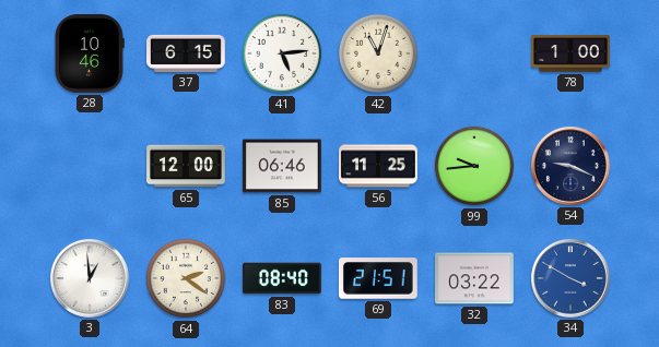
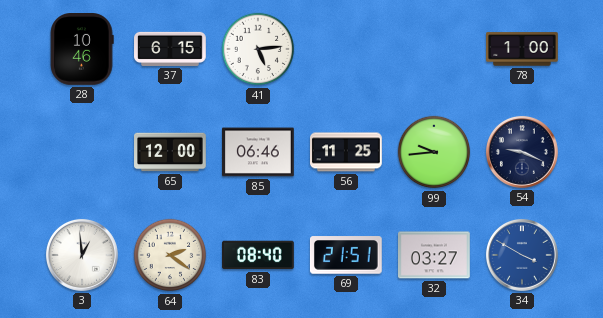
42: 11:03 -> none (378, 53)
32: 03:22 -> 03:27 (435, 255)
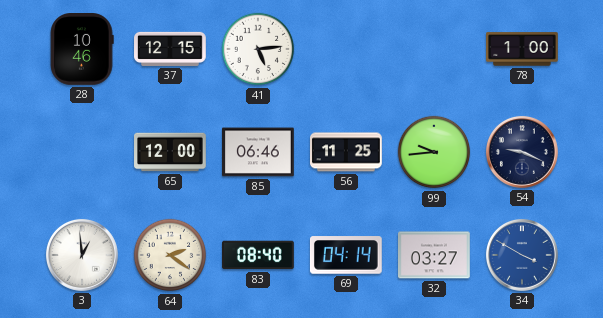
37: 6:15 -> 12:15 (170, 49)
69: 21:51 -> 04:14 (346, 255)
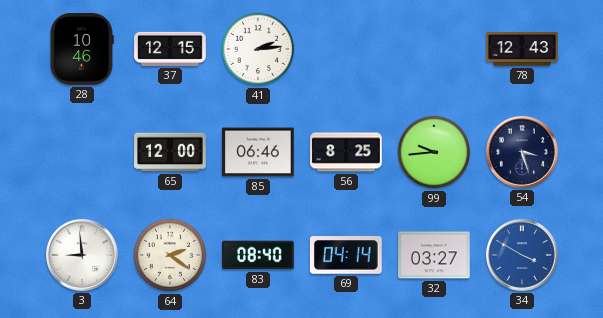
41: 5:14 -> 2:14 (258, 49)
78: 1:00 -> 12:43 (522, 49)
56: 11:25 -> 8:25 (347, 152)
54: 9:19 -> 3:27 (522, 152)
3: 12:59 -> 8:59 (82, 255)
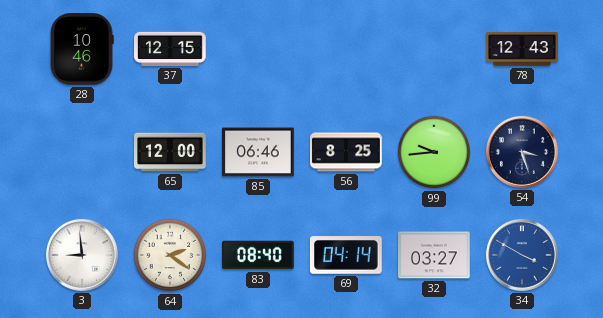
41: 2:14 -> none (258, 49)
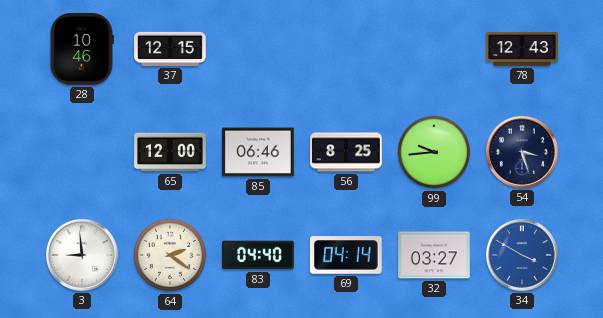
83: 08:40 -> 04:40 (258, 255)
